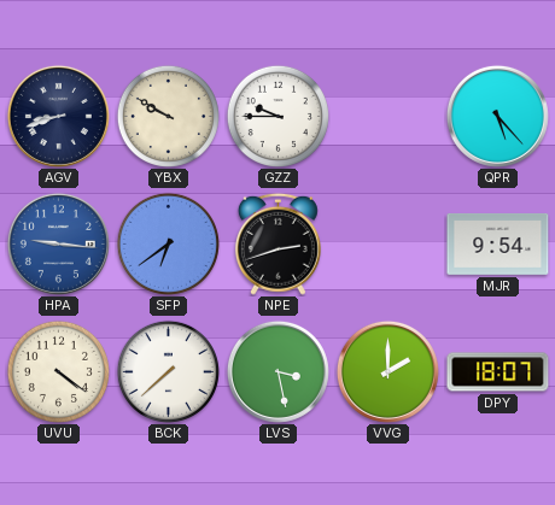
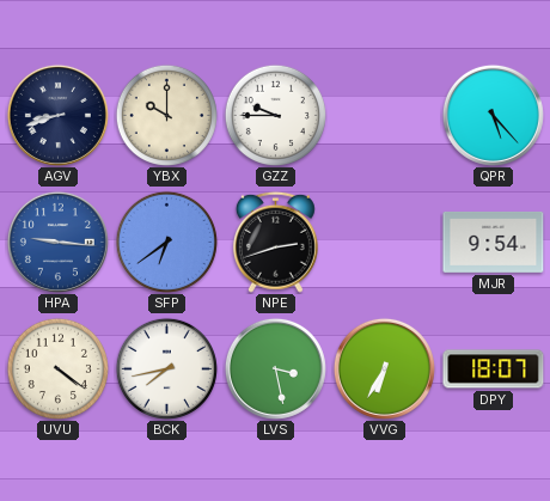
YBX: 9:50 -> 10:00 (166, 115)
BCK: 7:38 -> 7:43 (166, 368)
VVG: 2:00 -> 6:35 (384, 368)
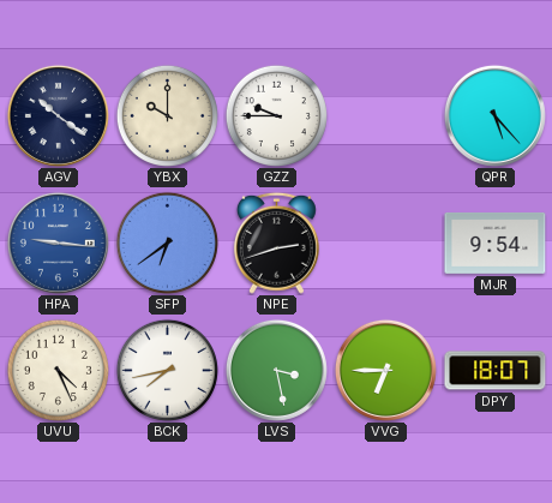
AGV: 8:42 -> 10:21 (58, 115)
UVU: 4:21 -> 4:26 (58, 370)
VVG: 6:35 -> 6:45 (385, 370)
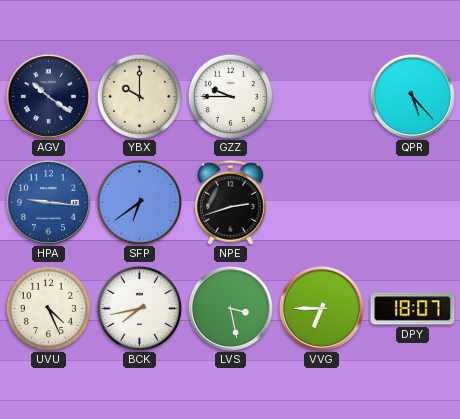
MJR: 9:54 -> none (496, 244)
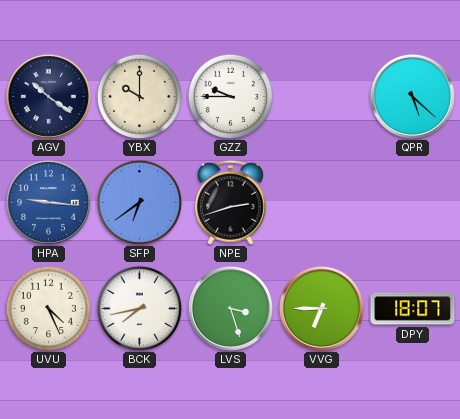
QPR: 5:23 -> 5:22 (412, 96)
LVS: 3:28 -> 3:27 (230, 308)
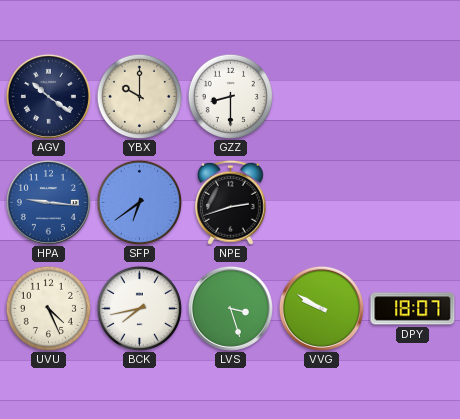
GZZ: 9:45 -> 8:30 (230, 96)
QPR: 5:22 -> none (412, 96)
VVG: 6:45 -> 9:50 (321, 308)
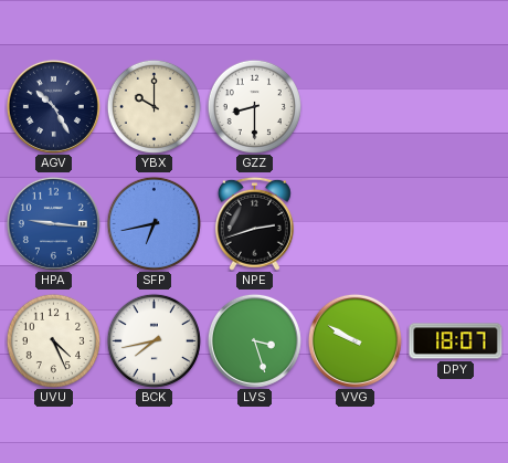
AGV: 10:21 -> 10:25 (53, 106)
SFP: 6:39 -> 6:43 (154, 223)
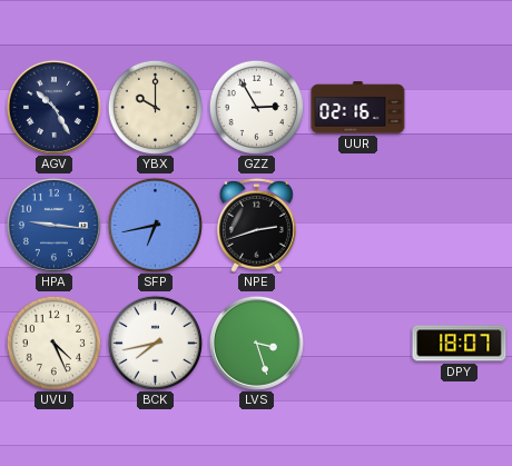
GZZ: 8:30 -> 2:55 (256, 107)
UUR: none -> 02:16 (358, 108)
VVG: 9:50 -> none (354, 340)
